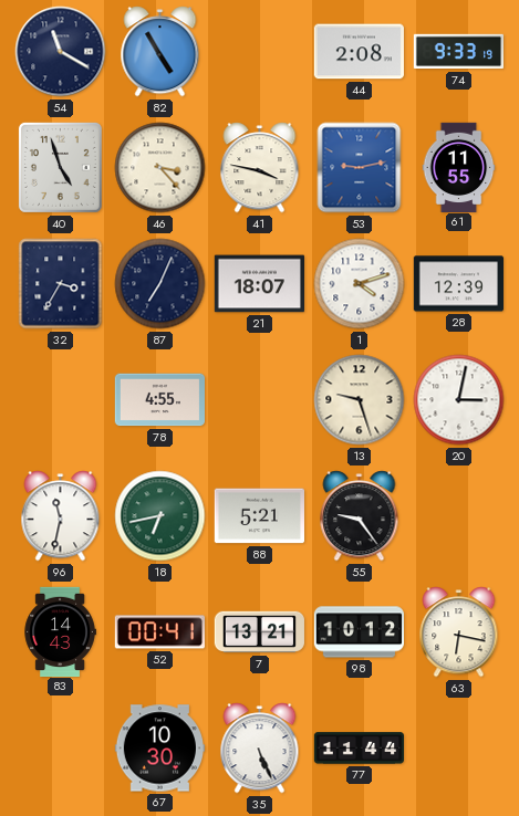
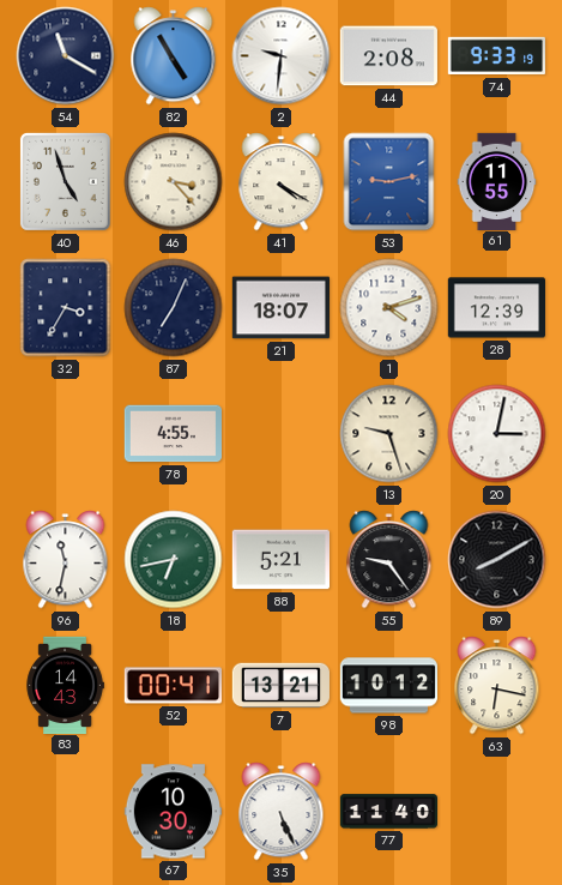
2: none -> 9:31 (282, 56)
41: 3:47 -> 4:20 (282, 182)
89: none -> 8:10 (497, 560)
77: 11:44 -> 11:40 (388, 812)
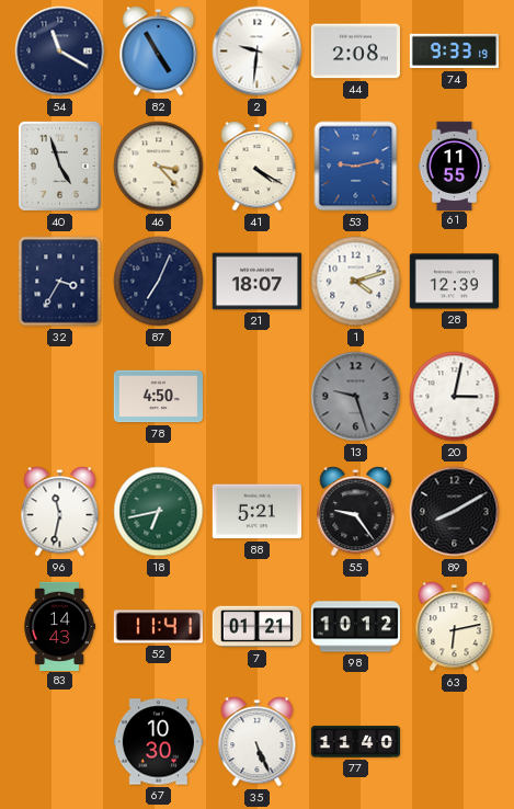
78: 4:55 -> 4:50 (158, 397)
13 dial: cream -> grey (356, 397)
52: 00:41 -> 11:41 (158, 627)
7: 13:21 -> 01:21 (256, 627)
63: 6:17 -> 6:13 (455, 627)
